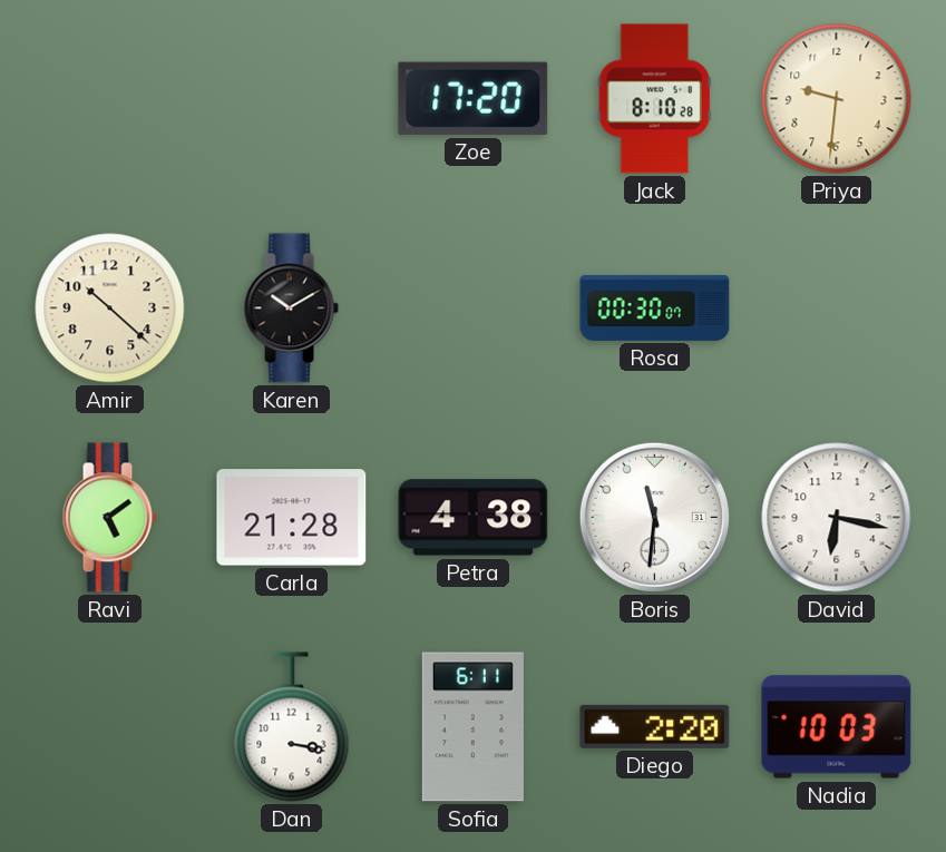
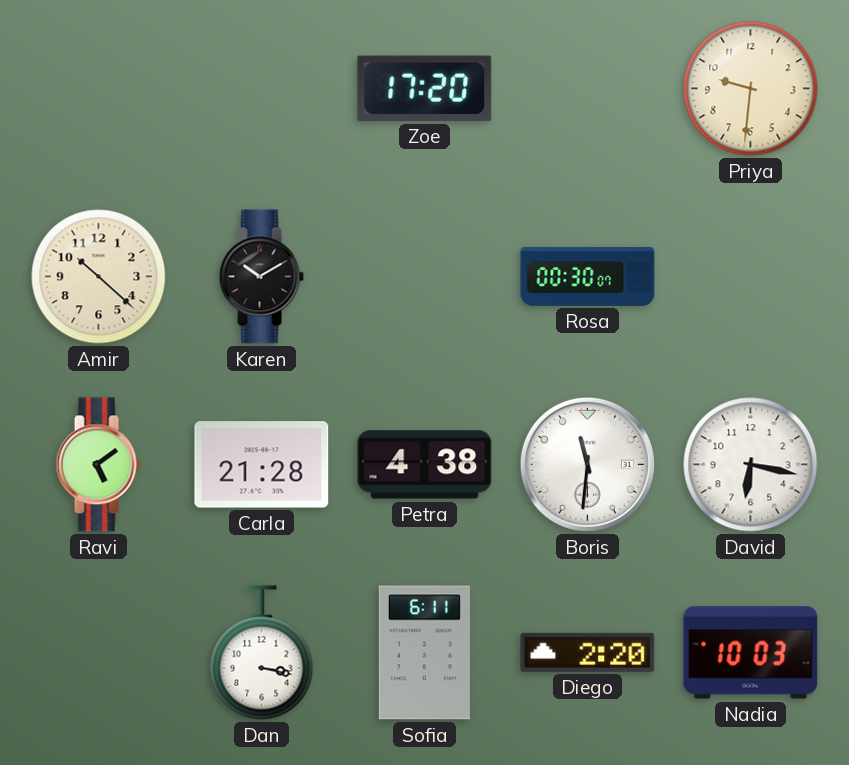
Jack: 8:10 -> none (654, 99)
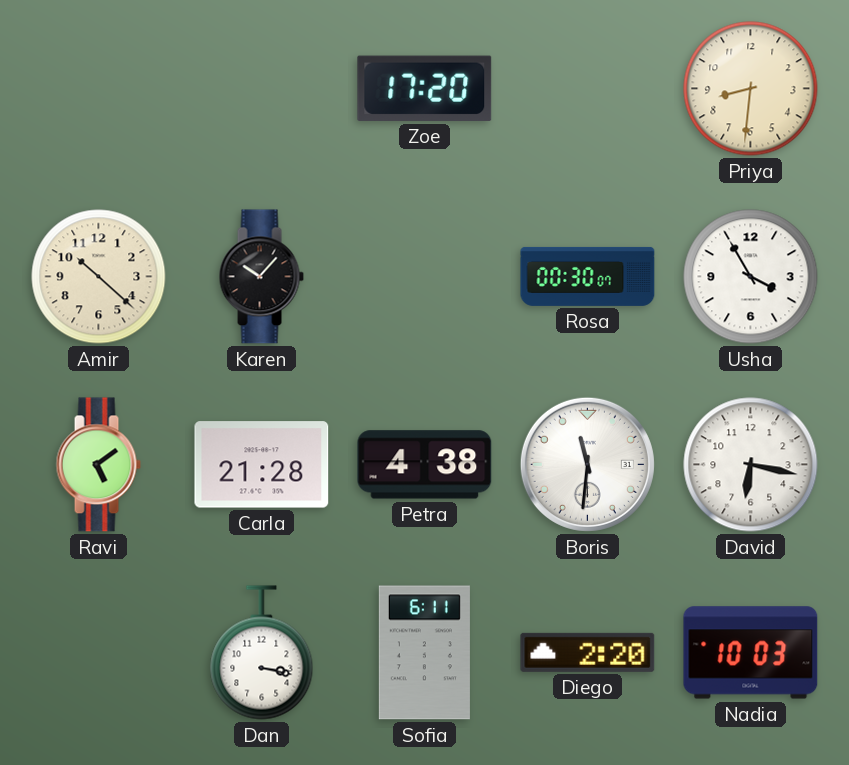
Priya: 9:31 -> 8:31 (751, 89)
Karen: 10:10 -> 10:07 (261, 277)
Usha: none -> 3:55 (751, 277)
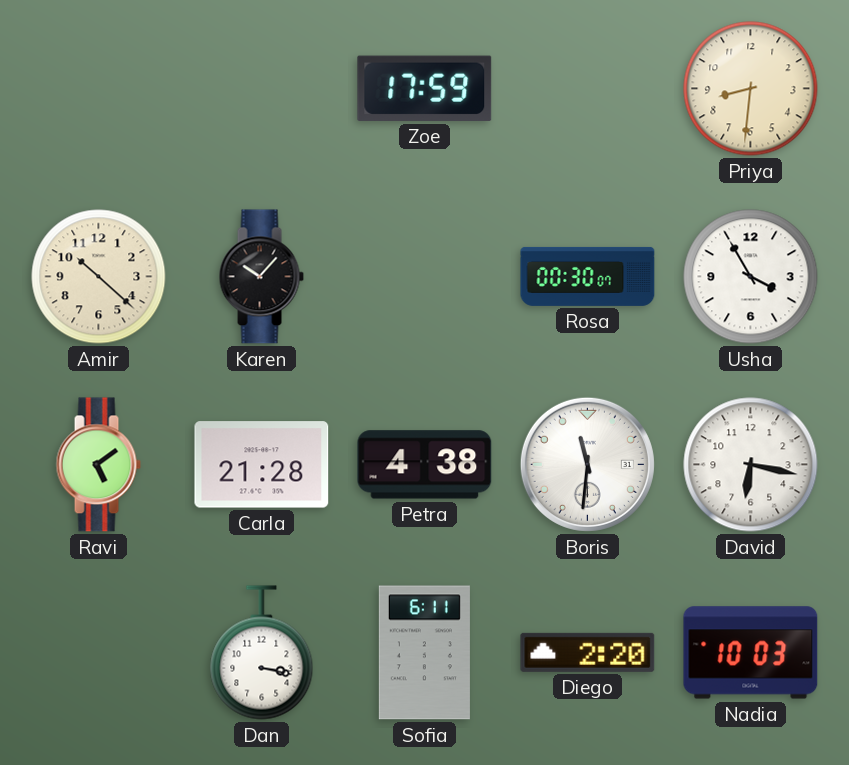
Zoe: 17:20 -> 17:59 (425, 88)
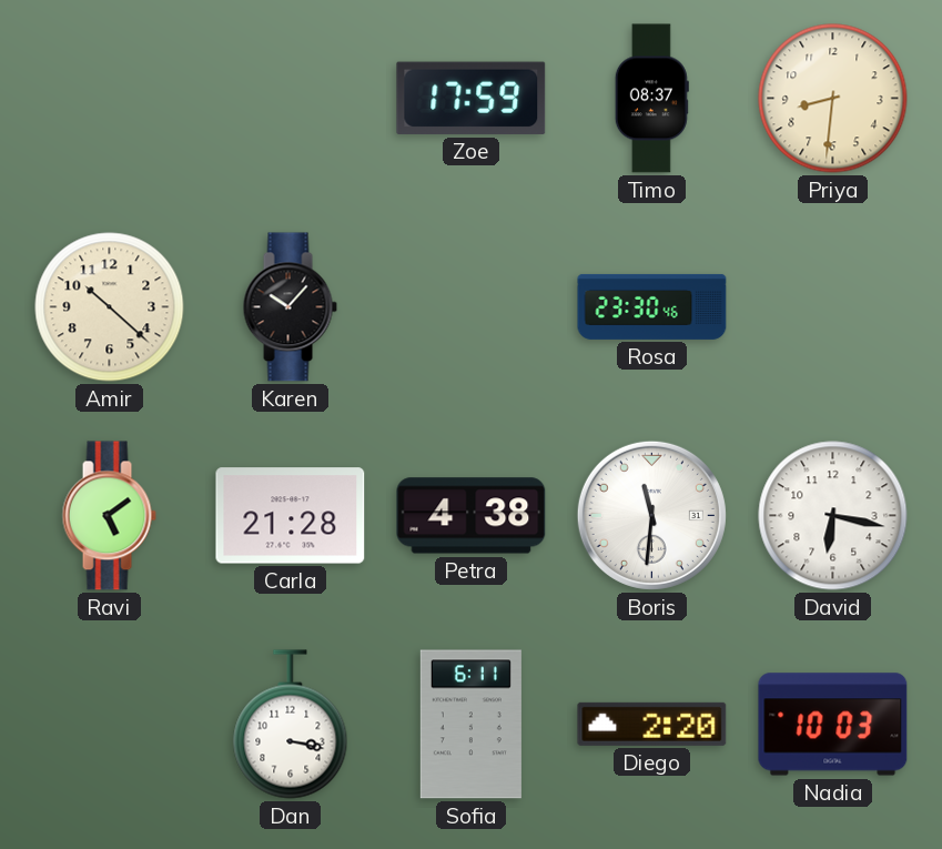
Timo: none -> 08:37 (651, 99)
Rosa: 00:30 -> 23:30 (652, 306)
Usha: 3:55 -> none (751, 277)
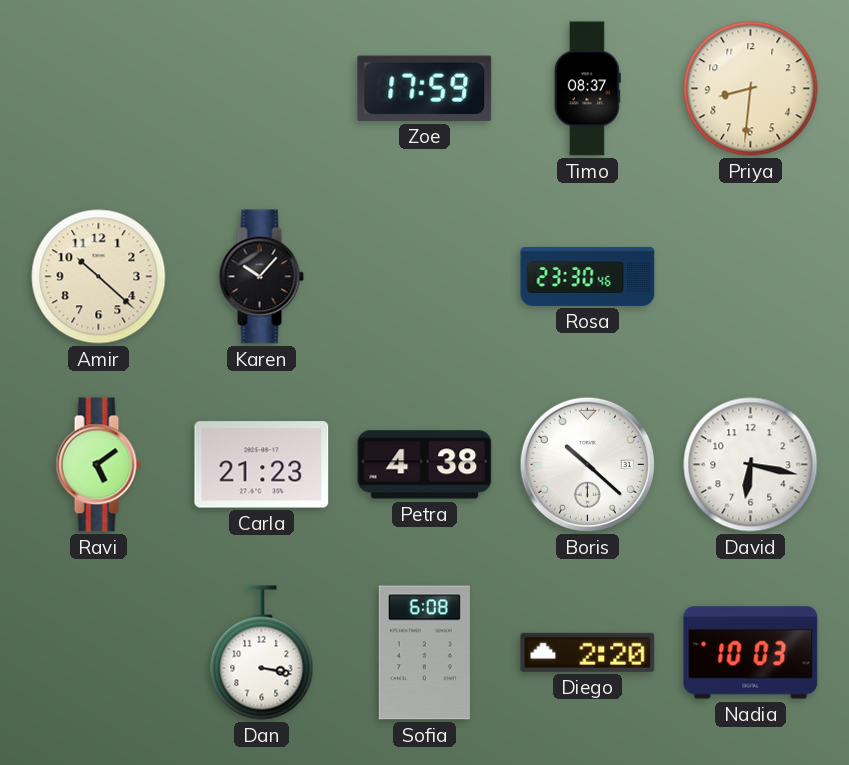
Carla: 21:28 -> 21:23 (262, 465)
Boris: 11:31 -> 10:22 (587, 464)
Sofia: 6:11 -> 6:08 (424, 653)
